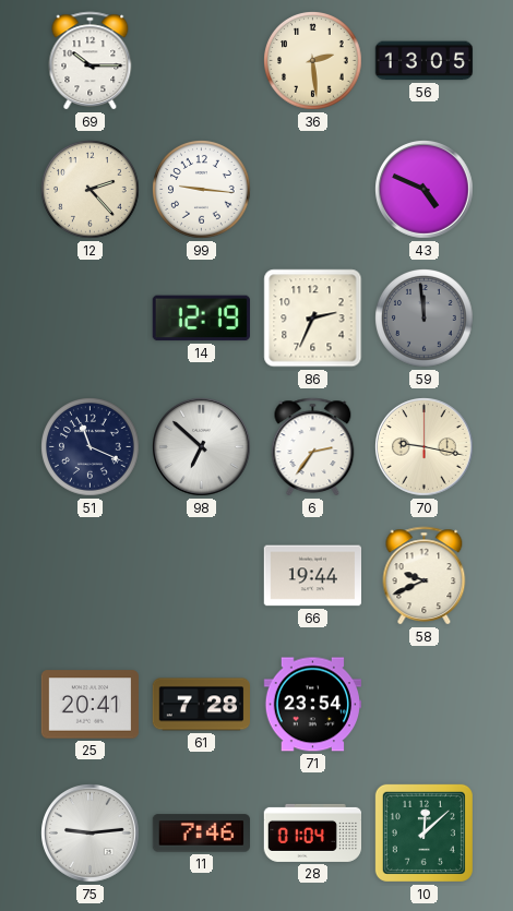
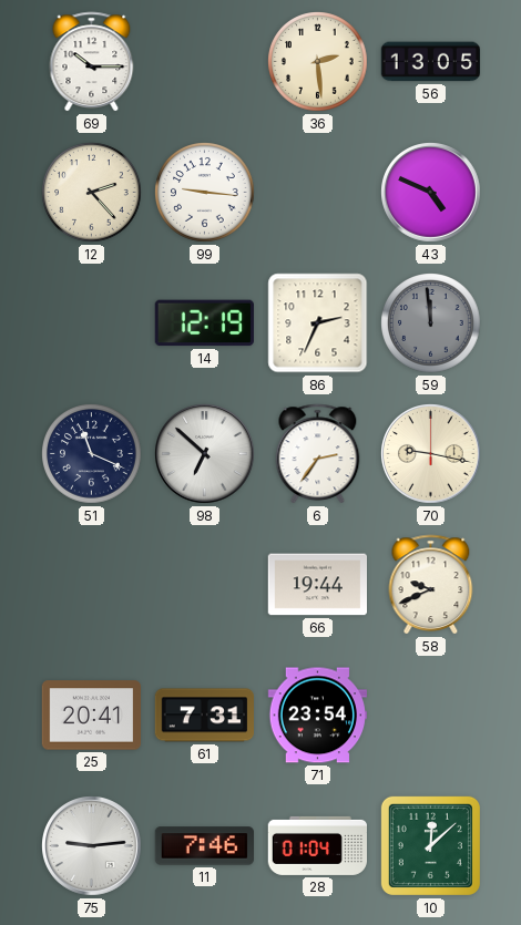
61: 7:28 -> 7:31 (204, 716)
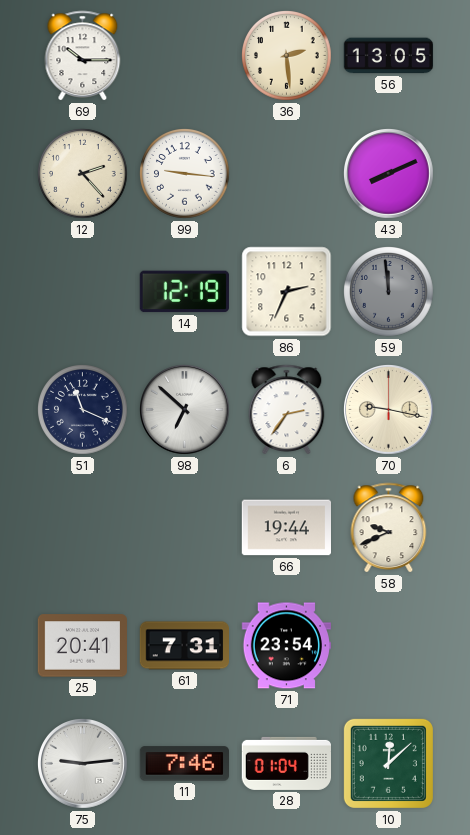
43: 4:49 -> 8:11 (389, 174)
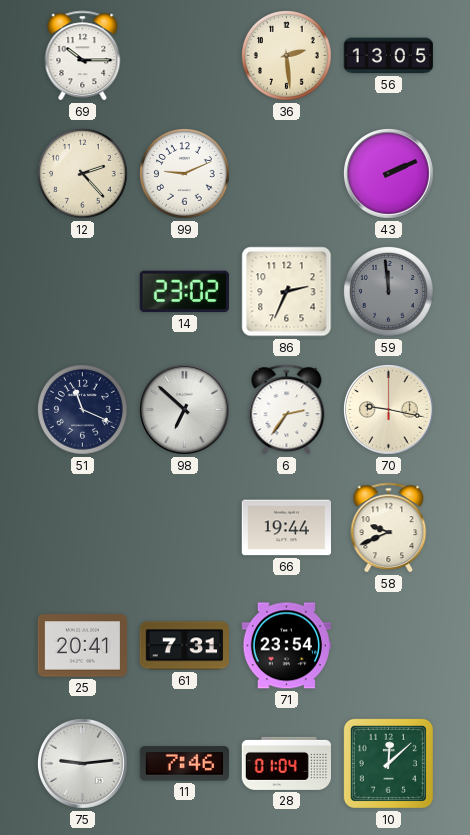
99: 9:16 -> 9:11 (185, 174)
43: 8:11 -> 2:11 (389, 174)
14: 12:19 -> 23:02 (184, 292)
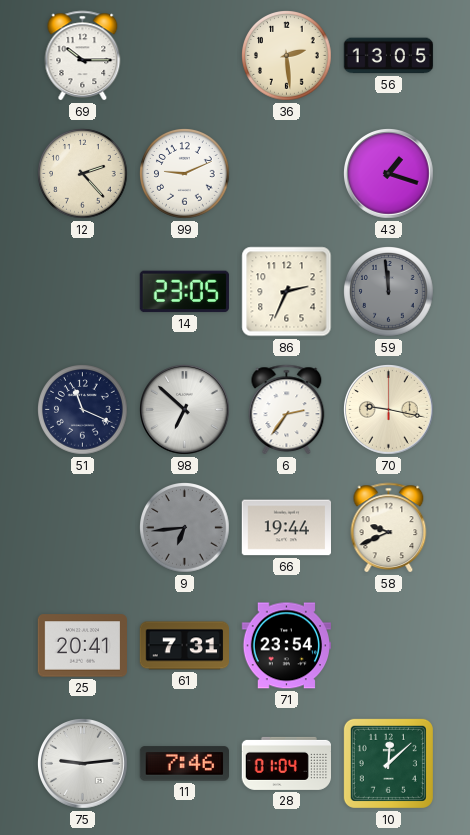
43: 2:11 -> 1:18 (389, 174)
14: 23:02 -> 23:05 (184, 292)
9: none -> 6:44 (185, 528)
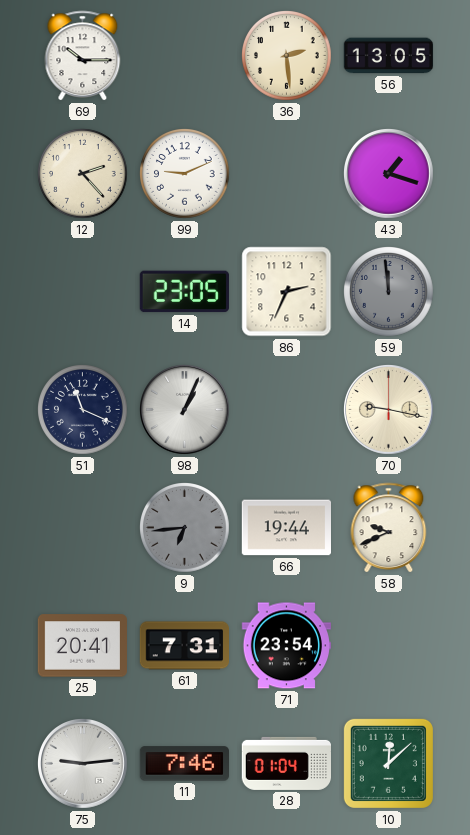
98: 6:52 -> 1:04 (185, 410)
6: 2:36 -> none (287, 410)
